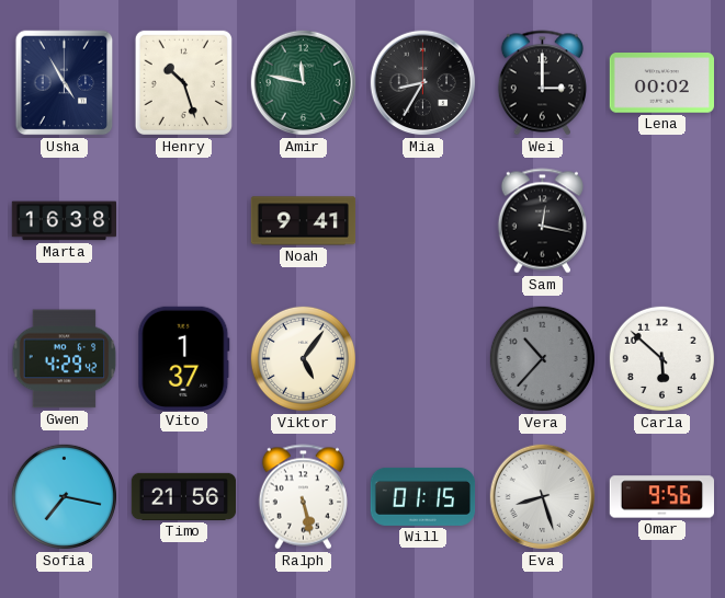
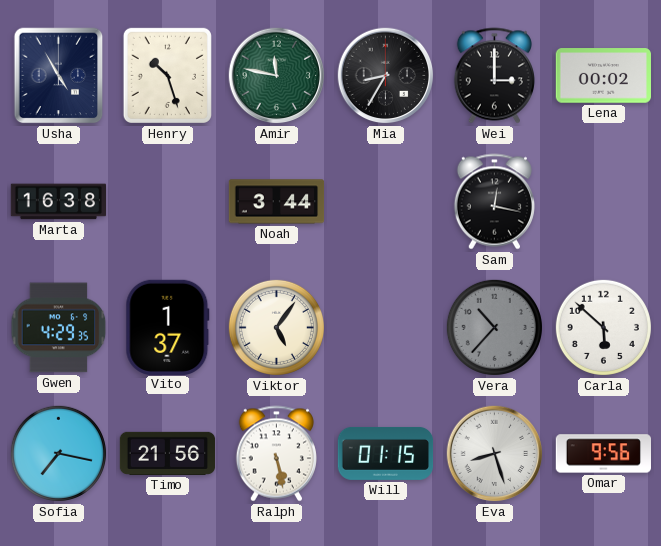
Noah: 9:41 -> 3:44 (277, 202)
Gwen: 4:29:42 -> 4:29:35 (59, 328)
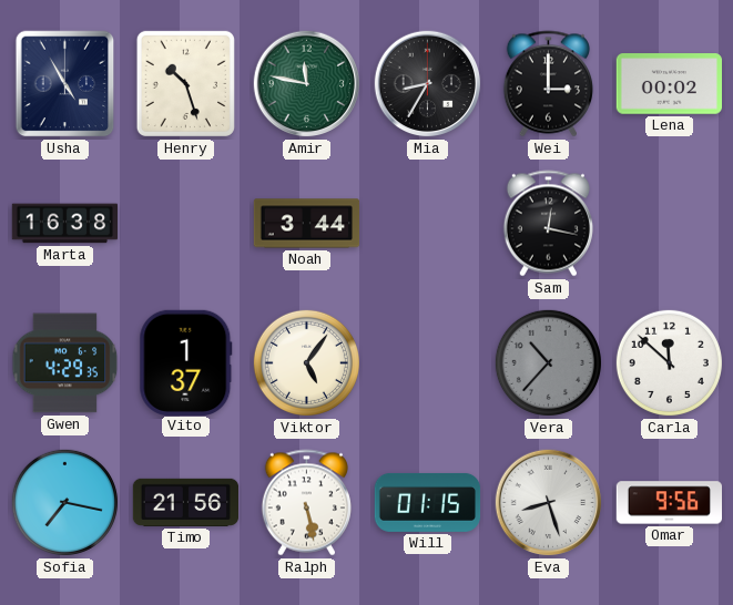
Carla: 5:52 -> 11:52 (669, 362)
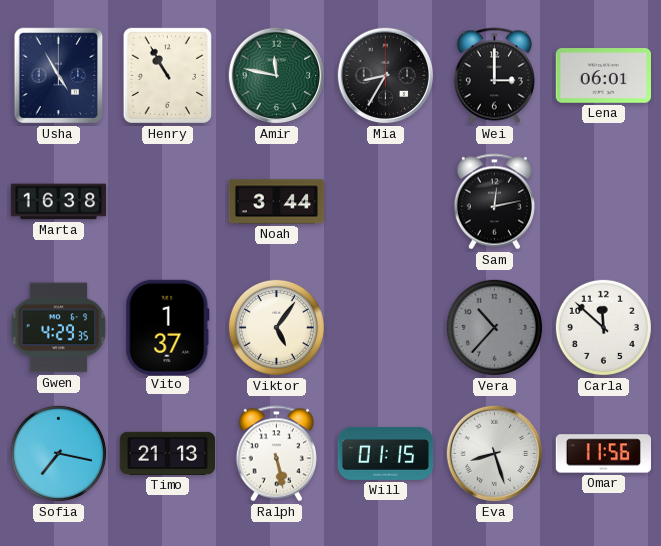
Henry: 10:27 -> 10:55 (167, 75)
Lena: 00:02 -> 06:01 (603, 76)
Sam: 12:17 -> 12:13 (494, 202)
Timo: 21:56 -> 21:13 (168, 453)
Omar: 9:56 -> 11:56 (603, 454)
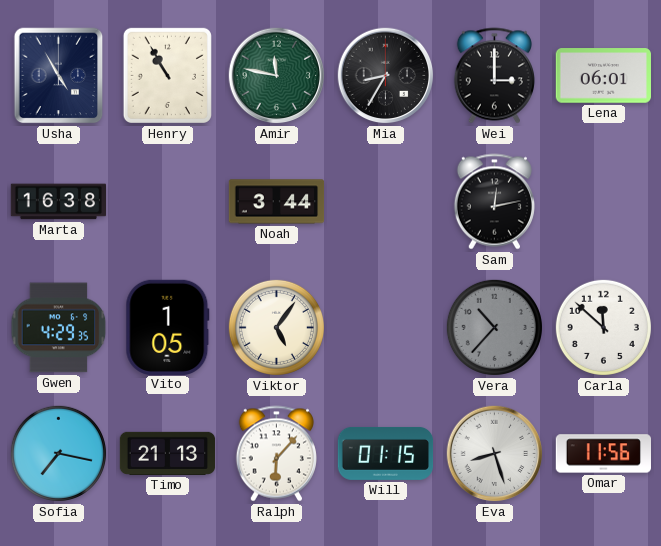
Vito: 1:37 -> 1:05 (168, 327)
Ralph: 5:28 -> 6:07 (276, 454)
